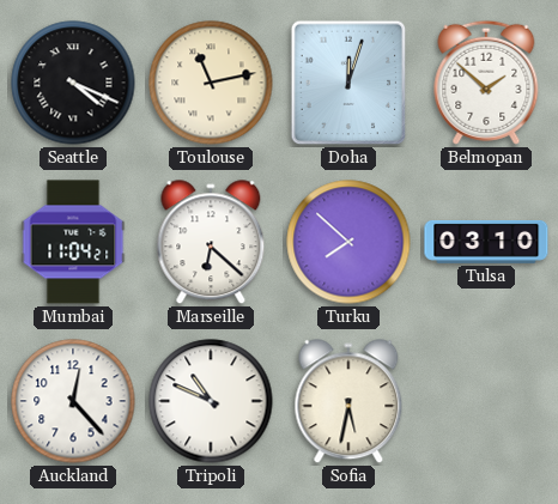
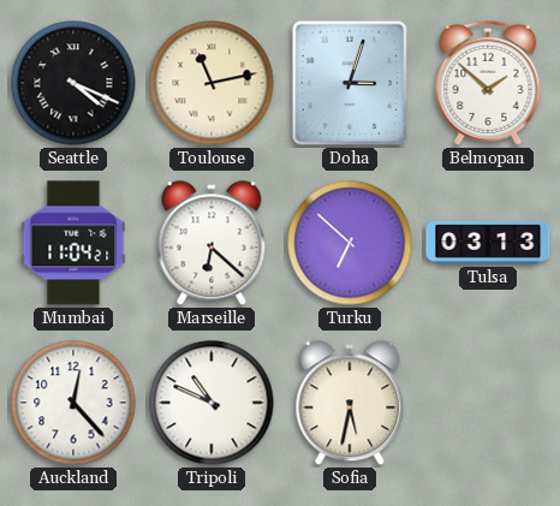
Doha: 12:03 -> 3:03 (350, 83)
Turku: 7:52 -> 6:52 (350, 243)
Tulsa: 03:10 -> 03:13 (488, 243)
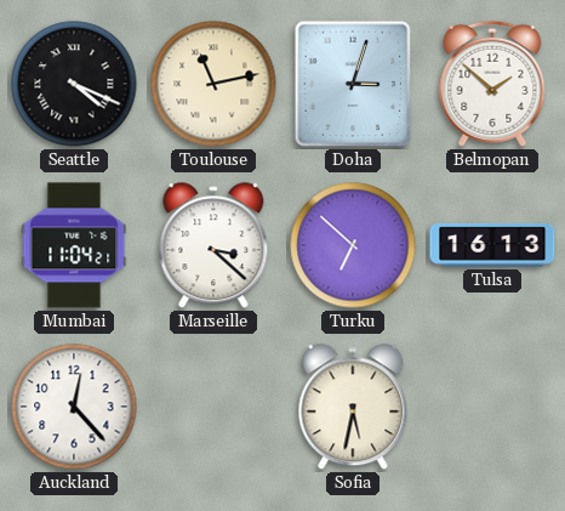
Marseille: 6:22 -> 3:22 (213, 246)
Tulsa: 03:13 -> 16:13 (492, 245)
Tripoli: 10:49 -> none (212, 403)
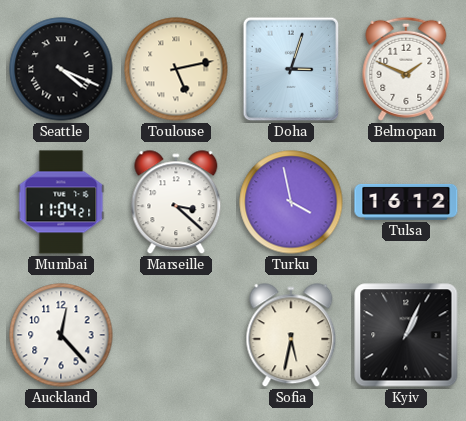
Toulouse: 11:13 -> 5:13 (176, 69)
Belmopan: 1:52 -> 1:49 (406, 69)
Turku: 6:52 -> 3:58 (291, 202)
Tulsa: 16:13 -> 16:12 (406, 202)
Kyiv: none -> 1:04 (406, 335)
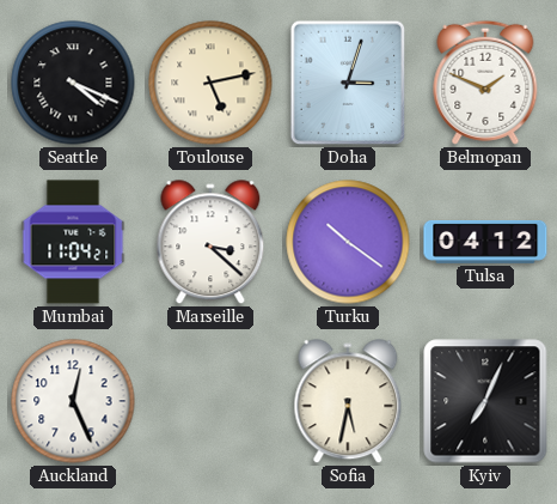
Turku: 3:58 -> 10:21 (348, 242)
Tulsa: 16:12 -> 04:12 (485, 242)
Auckland: 12:23 -> 12:26 (73, 401)
Kyiv: 1:04 -> 7:04 (485, 401)
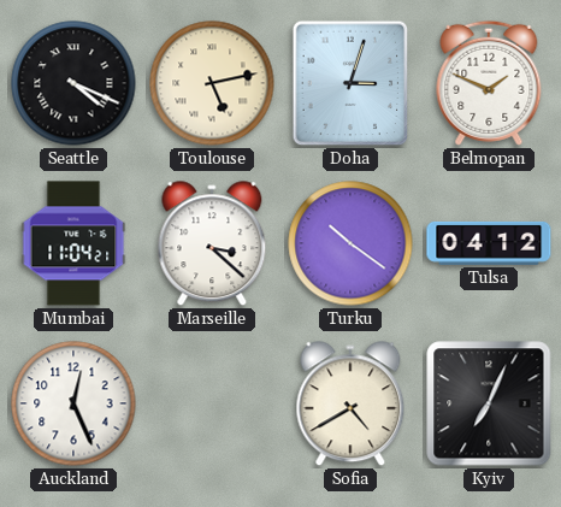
Sofia: 5:32 -> 4:40 (350, 405)
